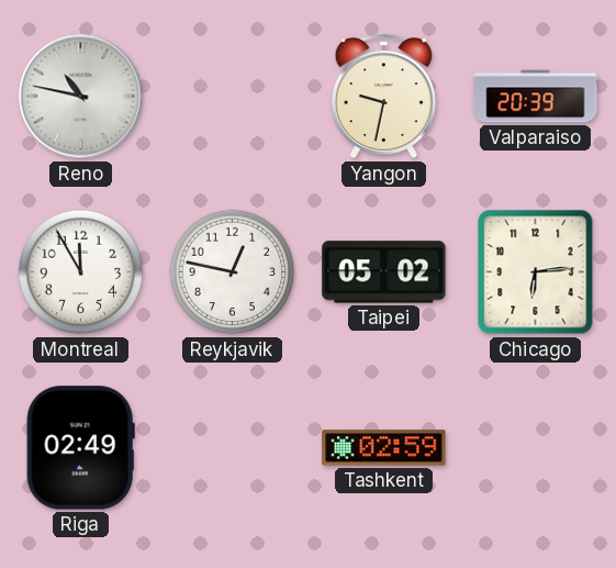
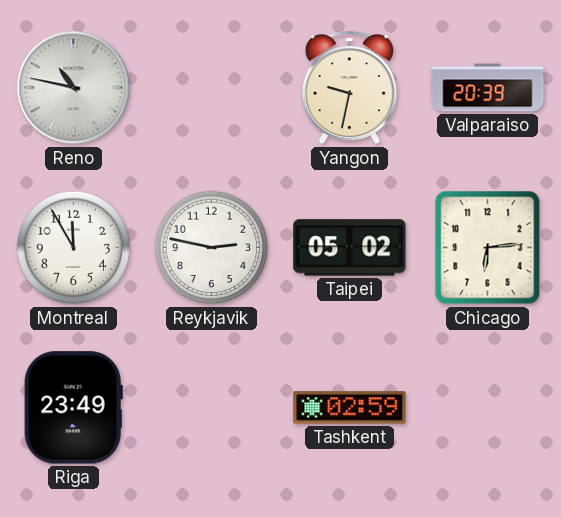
Reykjavik: 12:47 -> 2:47 (212, 248)
Riga: 02:49 -> 23:49 (73, 408)
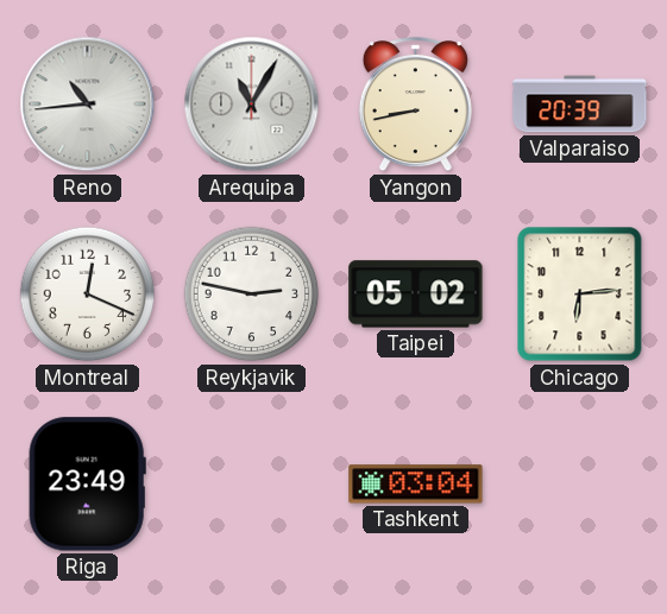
Reno: 10:47 -> 10:44 (88, 105)
Arequipa: none -> 11:05 (252, 105)
Yangon: 9:32 -> 8:43 (415, 105)
Montreal: 11:55 -> 12:19 (88, 295)
Tashkent: 02:59 -> 03:04 (416, 485)
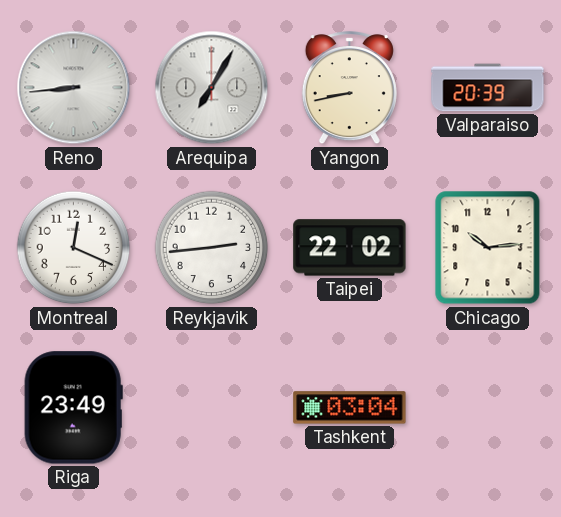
Reno: 10:44 -> 8:44 (74, 88)
Arequipa: 11:05 -> 7:05 (212, 88)
Reykjavik: 2:47 -> 2:44 (212, 248)
Taipei: 05:02 -> 22:02 (350, 248)
Chicago: 6:14 -> 10:14 (488, 248)
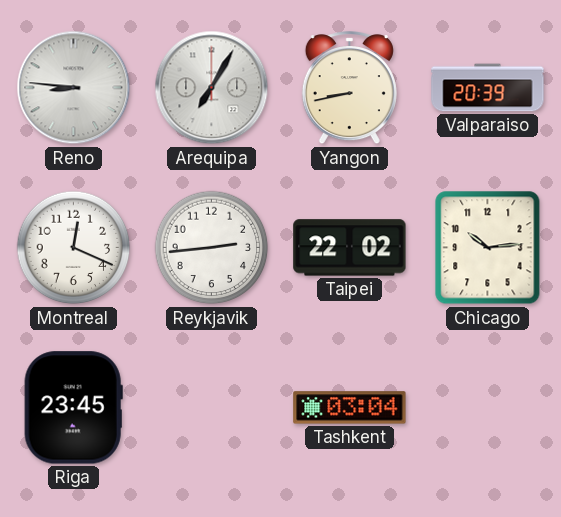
Reno: 8:44 -> 8:46 (74, 88)
Riga: 23:49 -> 23:45 (73, 408)
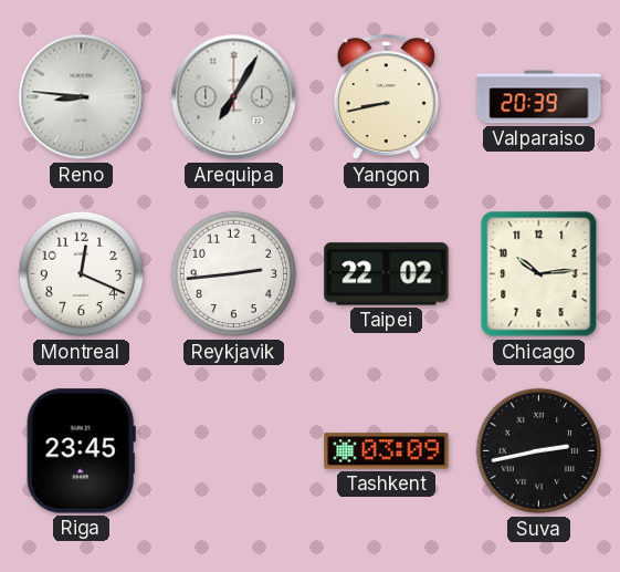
Tashkent: 03:04 -> 03:09 (387, 451)
Suva: none -> 2:43 (539, 451)
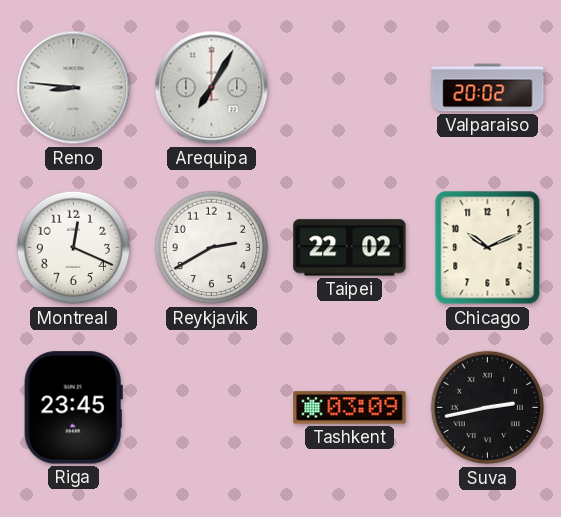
Yangon: 8:43 -> none (386, 97)
Valparaiso: 20:39 -> 20:02 (488, 88)
Reykjavik: 2:44 -> 2:40 (212, 248)
Chicago: 10:14 -> 10:11 (488, 248)
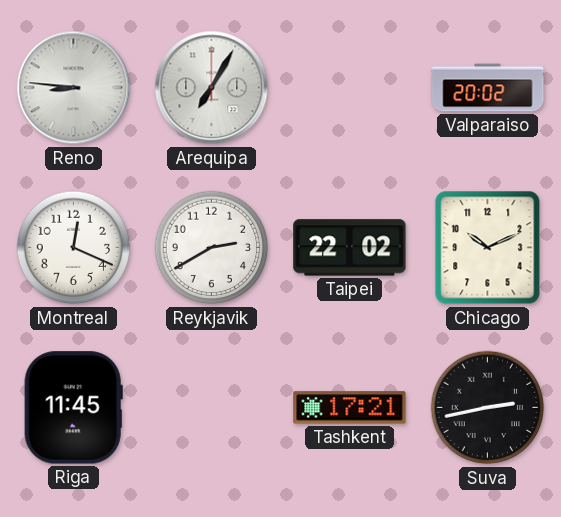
Riga: 23:45 -> 11:45 (73, 408)
Tashkent: 03:09 -> 17:21 (350, 408)
